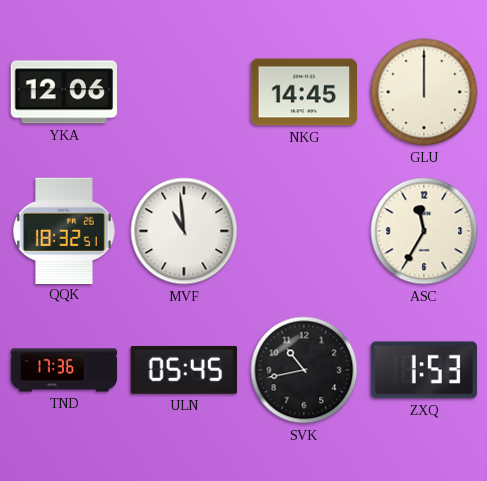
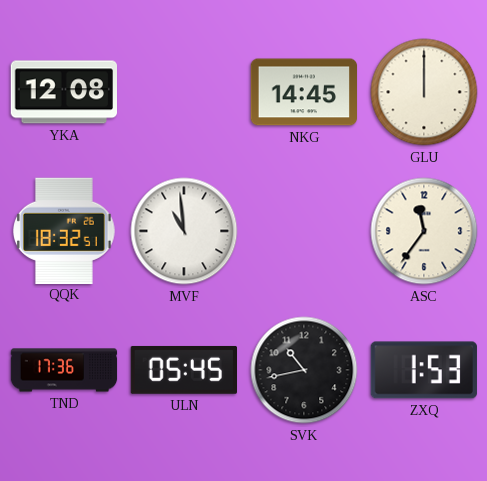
YKA: 12:06 -> 12:08 (63, 92)
ASC: 11:35 -> 11:36 (424, 231)
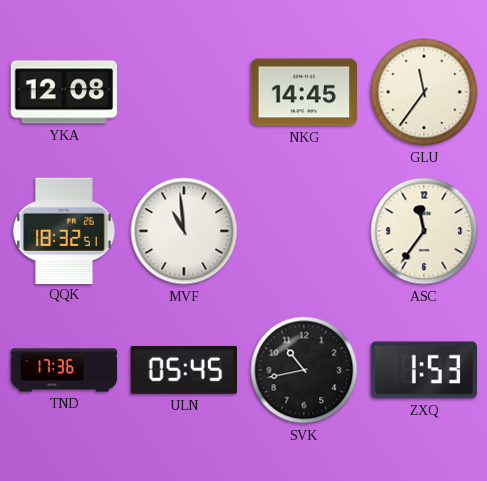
GLU: 12:00 -> 11:36 (424, 92)
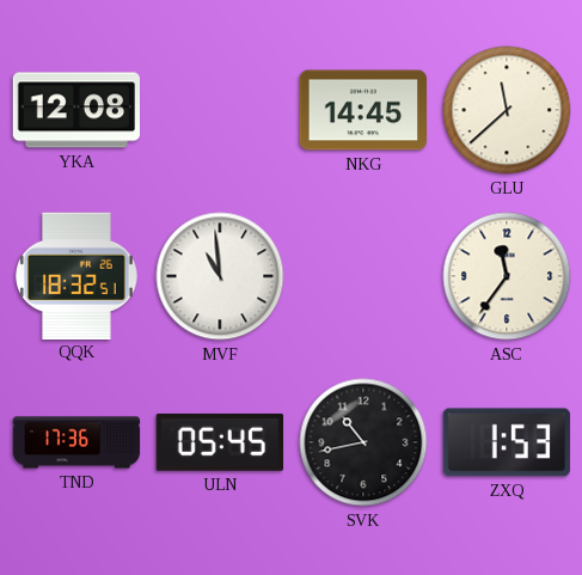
GLU: 11:36 -> 11:38 (507, 110)
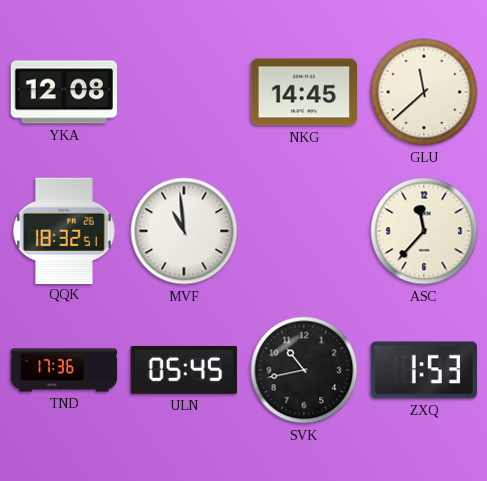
ASC: 11:36 -> 11:37 (424, 231)
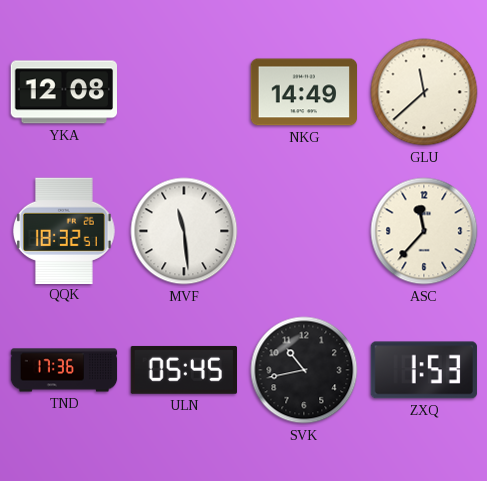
NKG: 14:45 -> 14:49 (304, 92)
MVF: 10:59 -> 11:29 (184, 231)
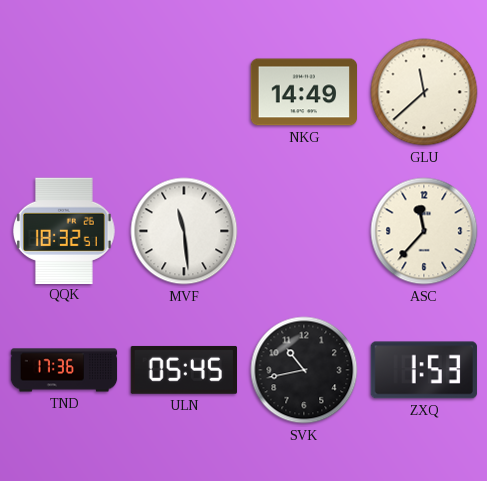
YKA: 12:08 -> none (63, 92)
